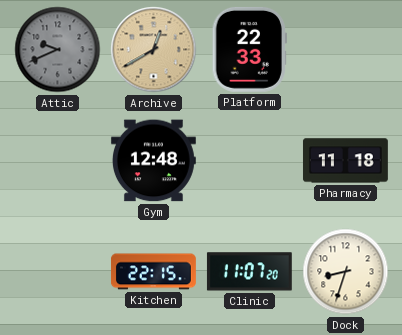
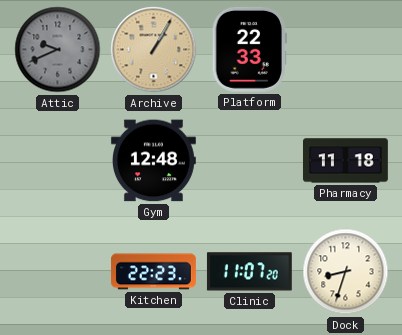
Archive: 12:40 -> 1:05 (154, 50)
Kitchen: 22:15 -> 22:23 (153, 272)
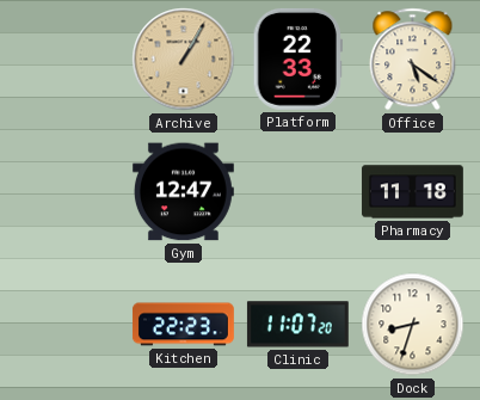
Attic: 9:41 -> none (58, 50)
Office: none -> 5:21 (413, 60)
Gym: 12:48 -> 12:47 (183, 192)
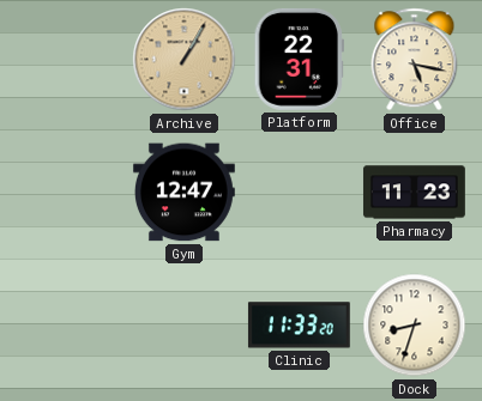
Platform: 22:33 -> 22:31 (299, 59)
Office: 5:21 -> 5:17 (415, 60)
Pharmacy: 11:18 -> 11:23 (414, 193)
Kitchen: 22:23 -> none (183, 325)
Clinic: 11:07 -> 11:33 (299, 326)
